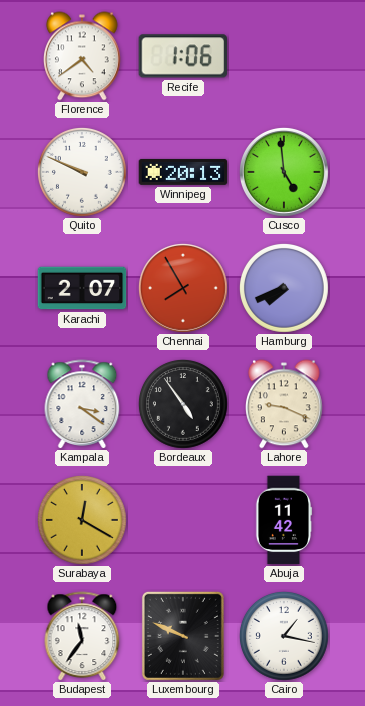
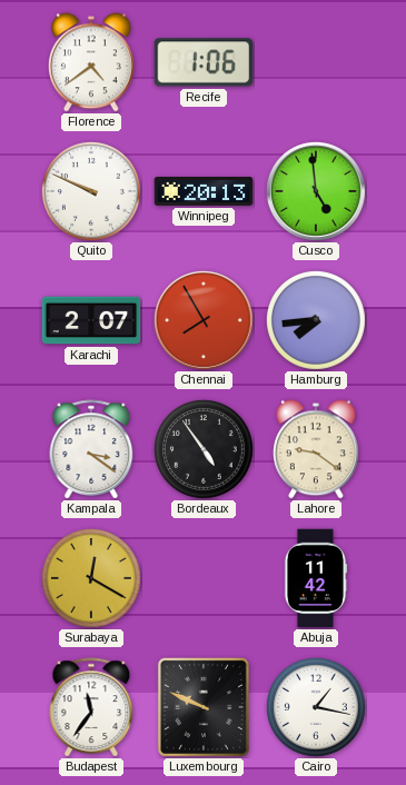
Hamburg: 7:41 -> 7:44 (316, 320)
Lahore: 9:19 -> 9:21 (317, 449)
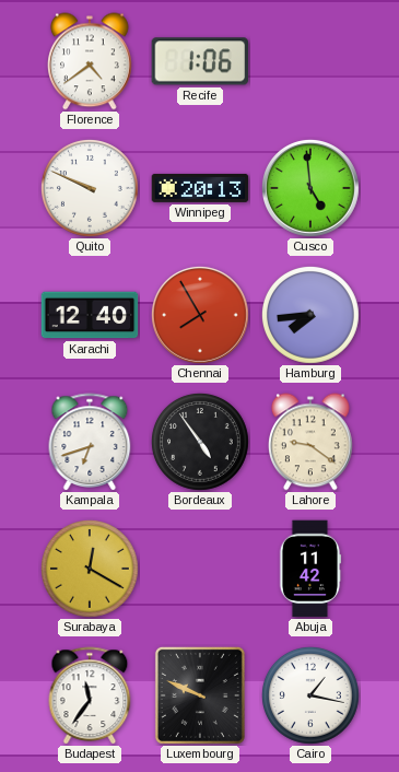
Karachi: 2:07 -> 12:40 (90, 315)
Kampala: 3:21 -> 6:42 (90, 442)
